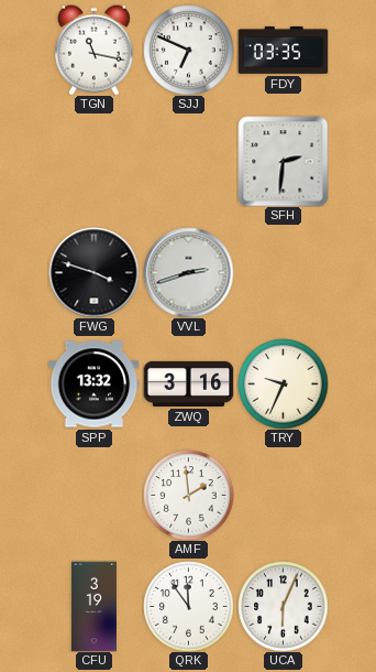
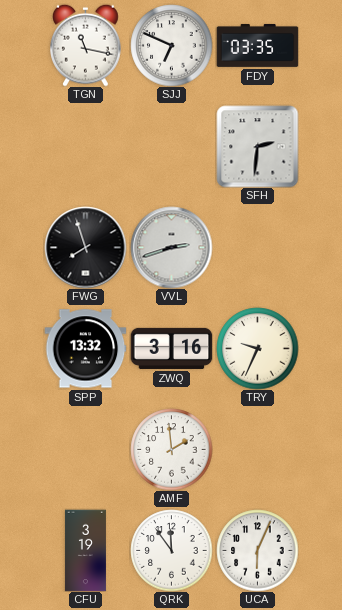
FWG: 3:48 -> 7:57 (85, 247)
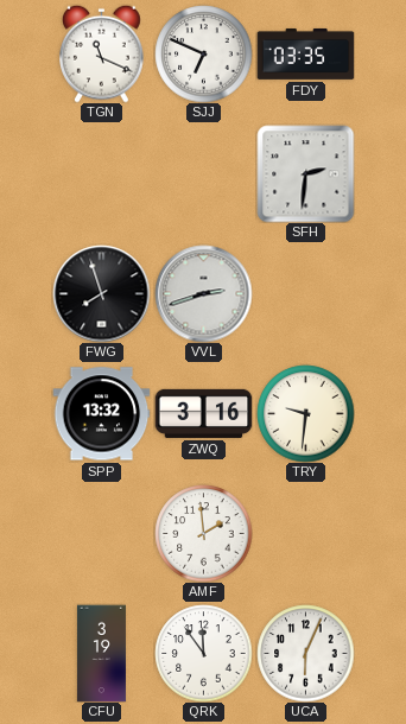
TGN: 11:17 -> 11:19 (102, 53)
TRY: 9:34 -> 9:31 (305, 413)
